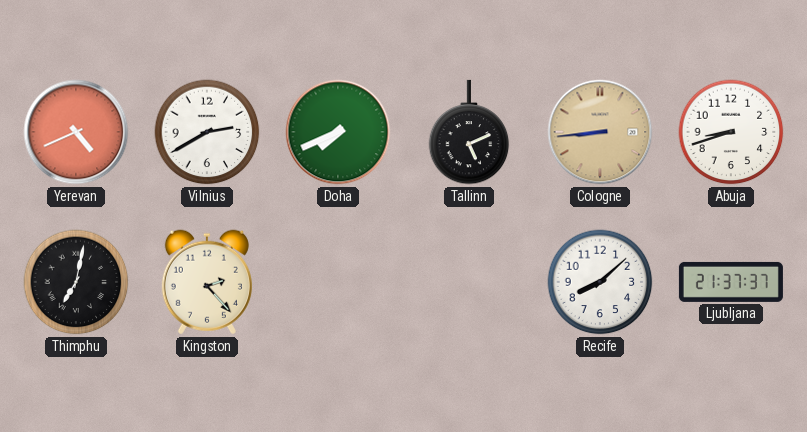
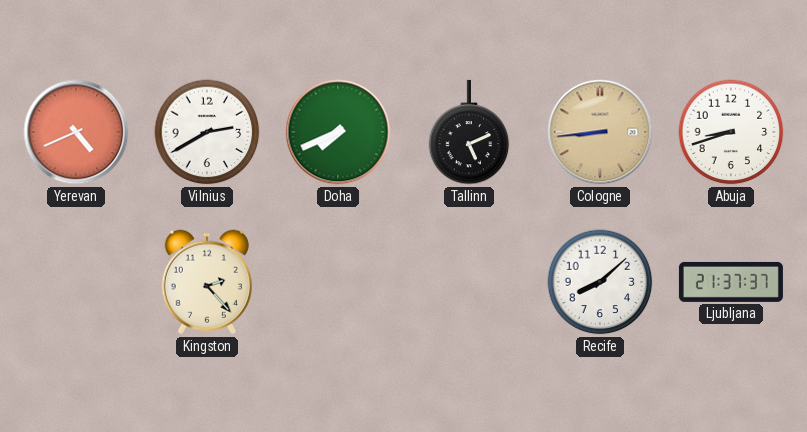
Thimphu: 7:02 -> none (76, 282)
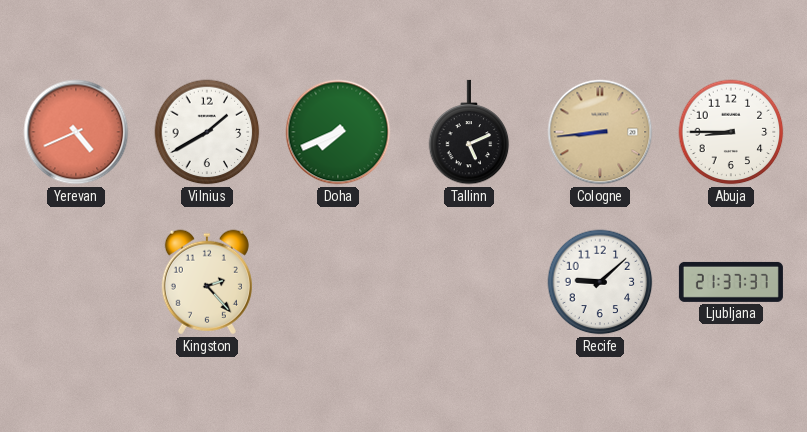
Vilnius: 2:40 -> 1:40 (207, 132)
Abuja: 8:42 -> 8:45 (731, 132)
Recife: 8:08 -> 9:08 (600, 282)
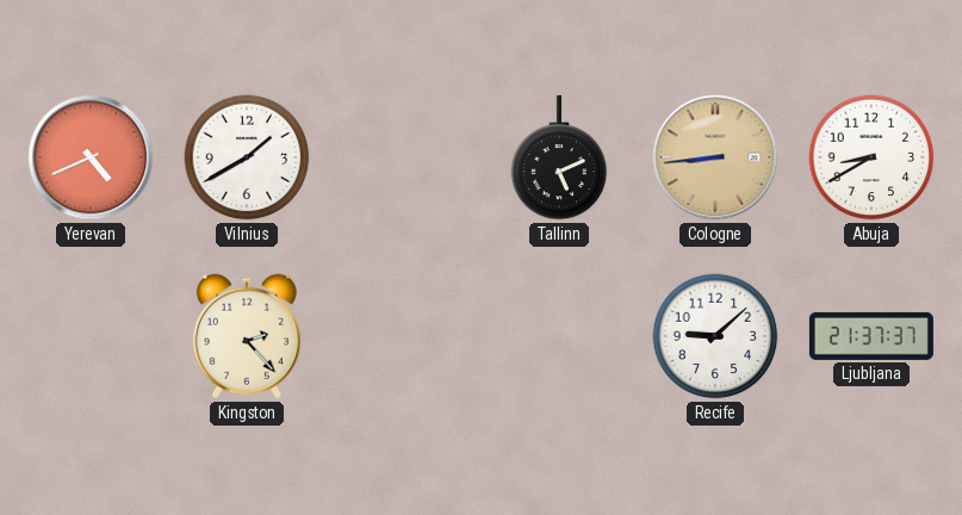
Doha: 7:41 -> none (338, 132)
Abuja: 8:45 -> 8:40 (871, 157)
